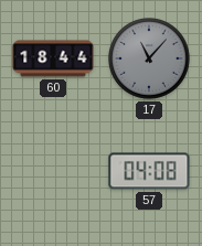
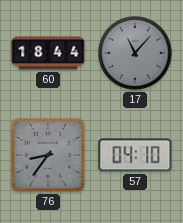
76: none -> 8:36 (48, 155)
57: 04:08 -> 04:10 (135, 155)
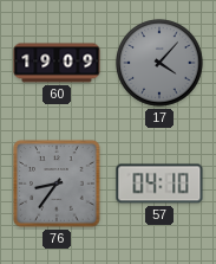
60: 18:44 -> 19:09 (57, 63)
17: 11:07 -> 4:07 (159, 63)
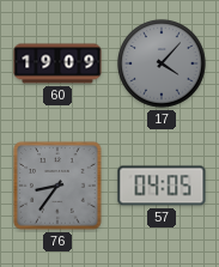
57: 04:10 -> 04:05 (162, 186)
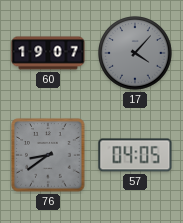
60: 19:09 -> 19:07 (48, 53)
76: 8:36 -> 8:39 (48, 155)
